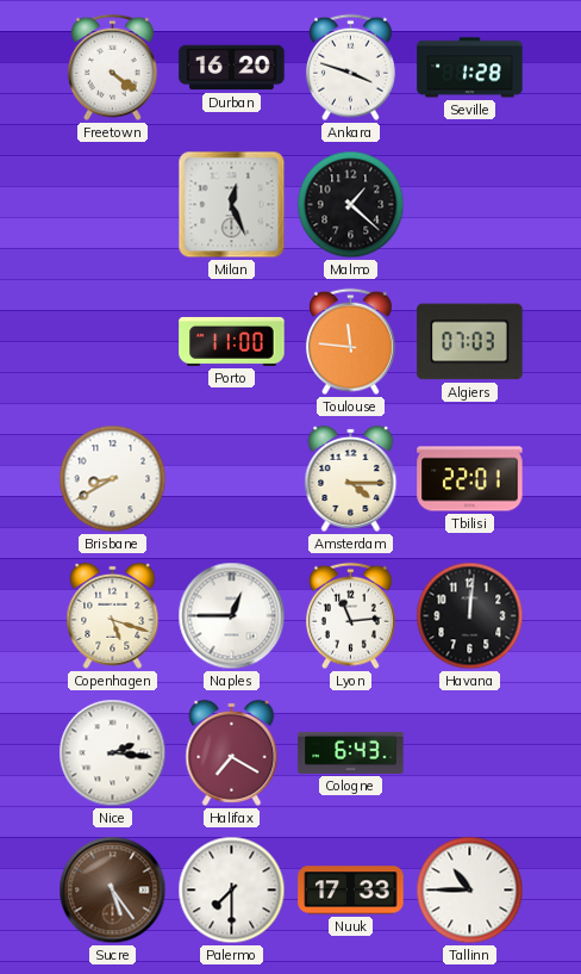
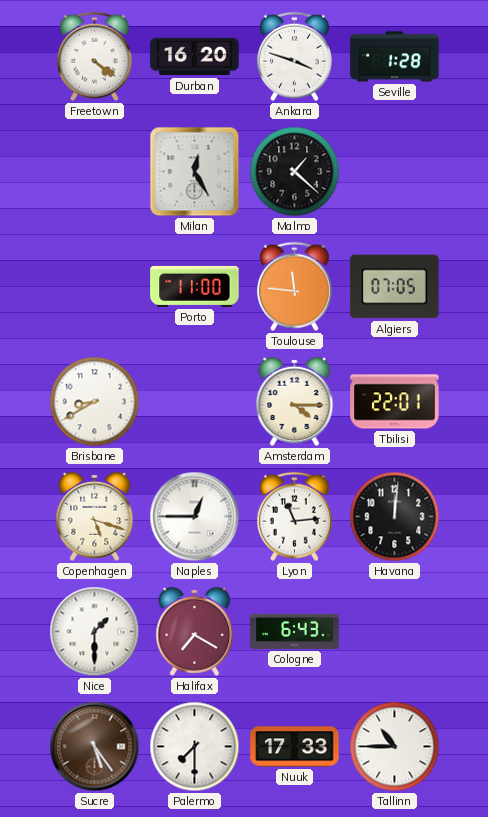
Milan: 12:26 -> 12:25 (195, 172)
Algiers: 07:03 -> 07:05 (395, 287)
Nice: 2:16 -> 1:30 (95, 632)
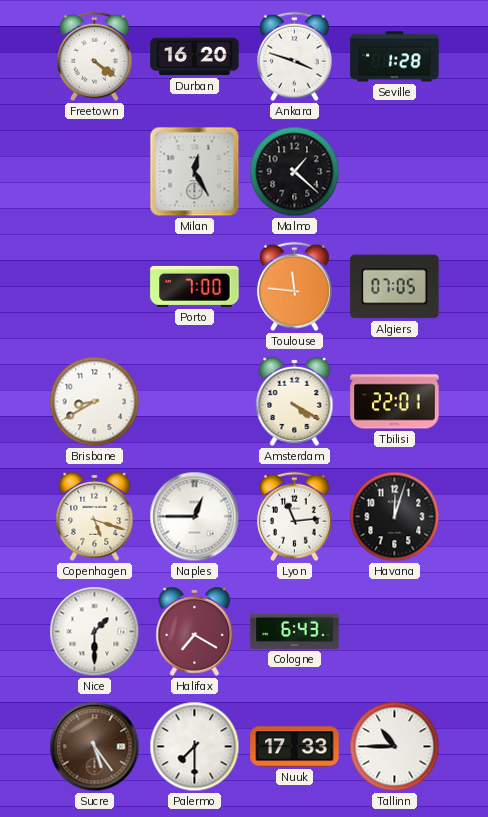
Porto: 11:00 -> 7:00 (195, 286)
Amsterdam: 4:15 -> 4:20 (295, 401)
Havana: 12:01 -> 12:03 (395, 517)
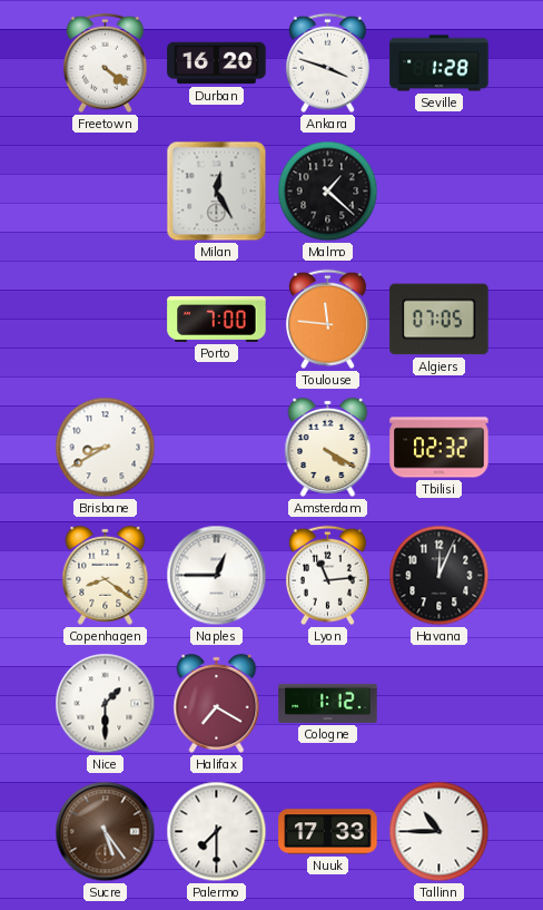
Tbilisi: 22:01 -> 02:32 (440, 448)
Copenhagen: 5:18 -> 8:21 (106, 575)
Havana: 12:03 -> 12:04 (440, 576)
Cologne: 6:43 -> 1:12 (328, 703)
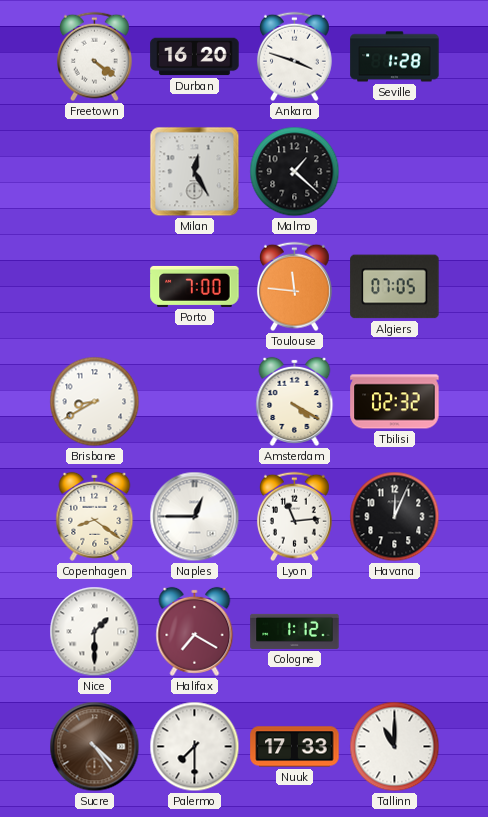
Sucre: 5:24 -> 4:24 (95, 747)
Tallinn: 10:45 -> 11:00 (395, 747)
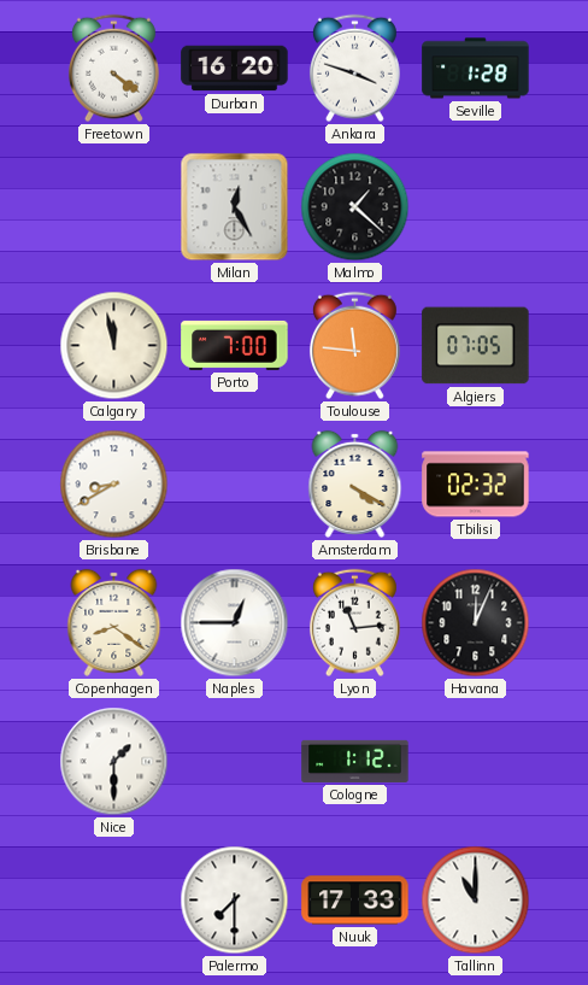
Calgary: none -> 11:58 (114, 346)
Halifax: 7:20 -> none (195, 631)
Sucre: 4:24 -> none (95, 747)
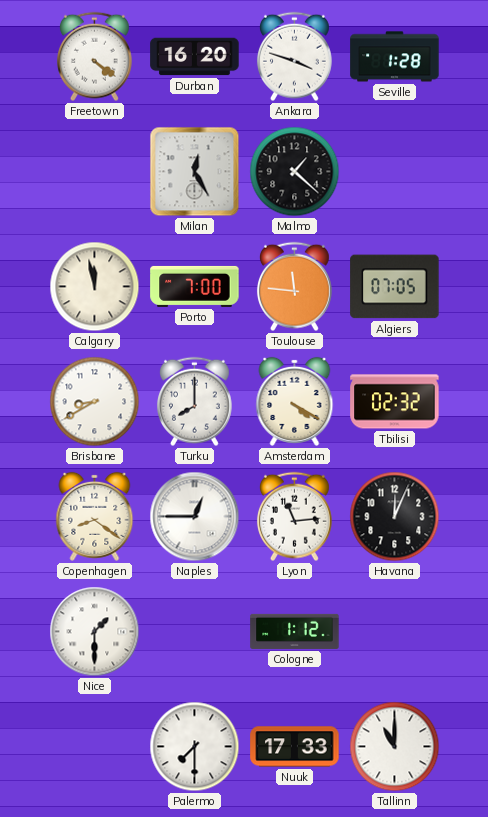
Turku: none -> 8:00 (194, 402)
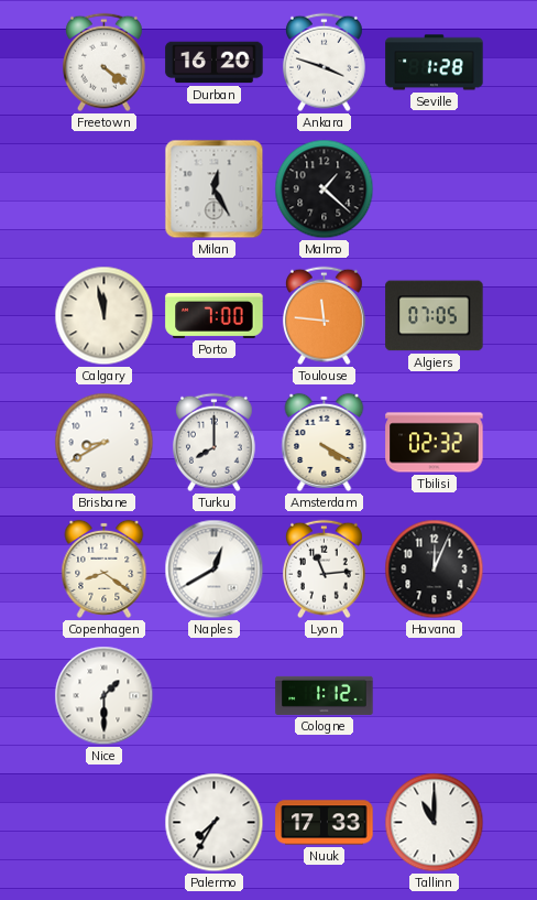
Naples: 12:45 -> 12:40 (215, 570)
Palermo: 7:30 -> 7:35 (215, 823)
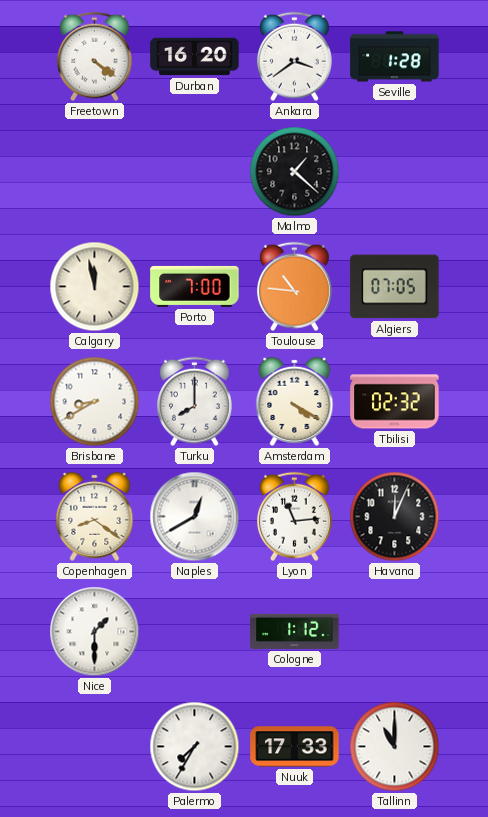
Ankara: 3:48 -> 3:39 (294, 57)
Milan: 12:25 -> none (215, 189)
Toulouse: 11:46 -> 10:46 (294, 287)
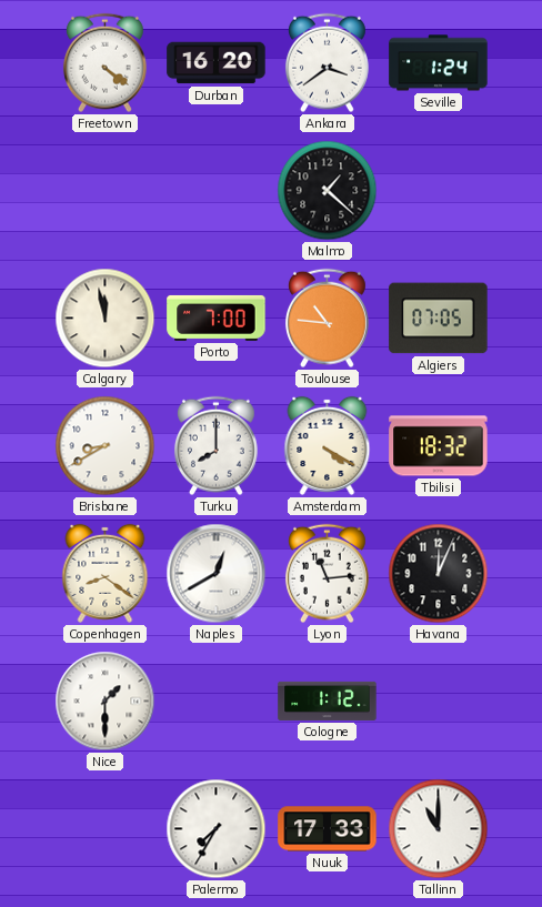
Seville: 1:28 -> 1:24 (439, 63)
Tbilisi: 02:32 -> 18:32 (439, 446)
